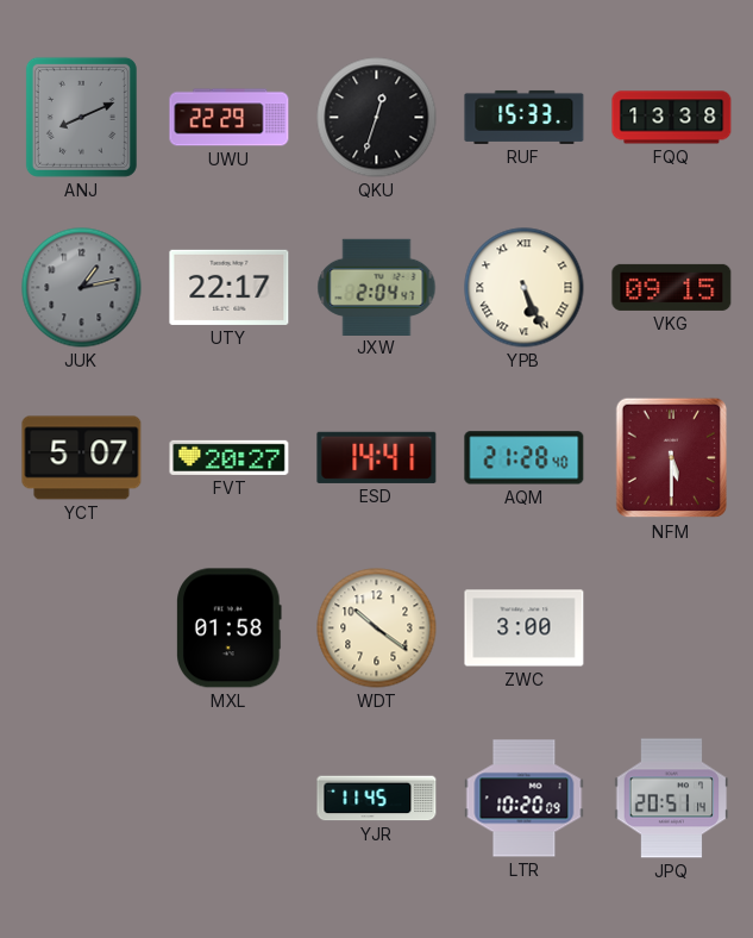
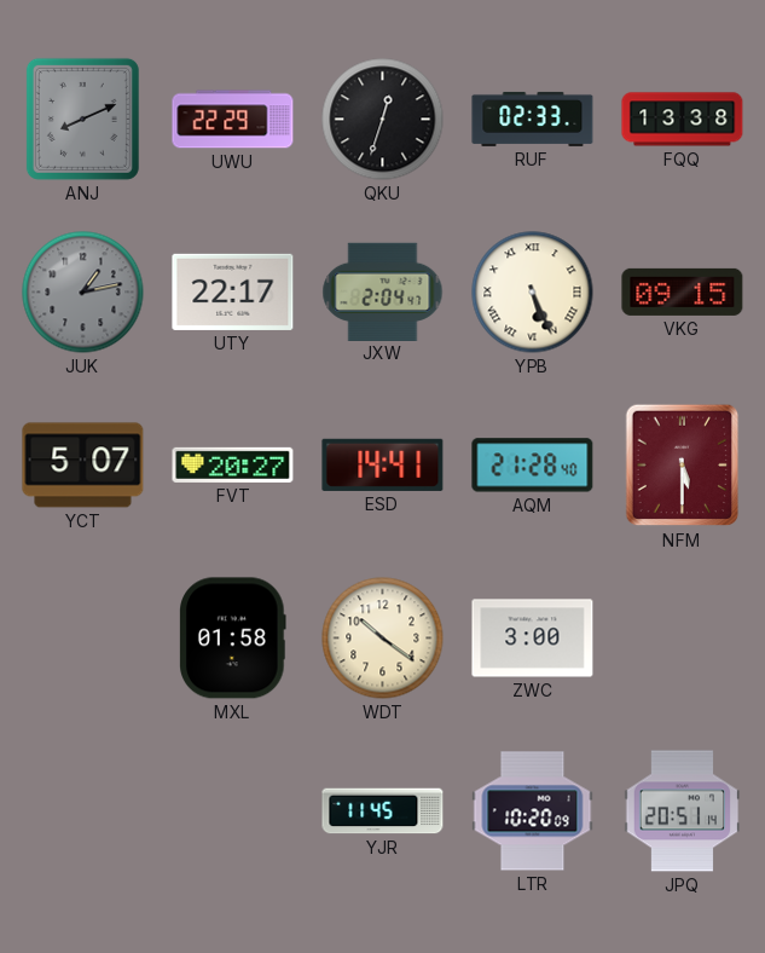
RUF: 15:33 -> 02:33 (533, 119)
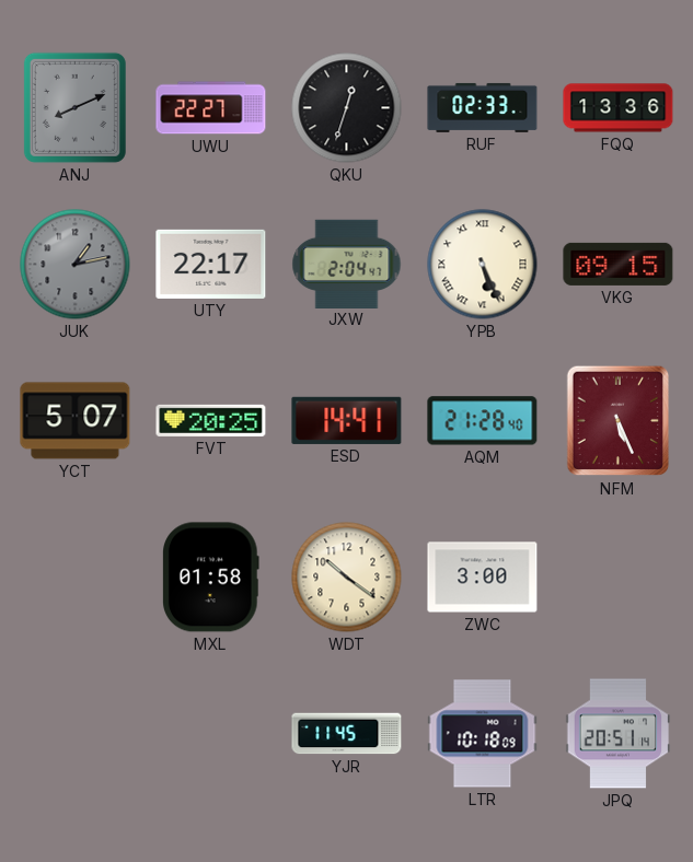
UWU: 22:29 -> 22:27 (211, 108)
FQQ: 13:38 -> 13:36 (619, 108)
FVT: 20:27 -> 20:25 (211, 420)
NFM: 5:30 -> 5:26 (619, 421)
LTR: 10:20 -> 10:18 (483, 734)
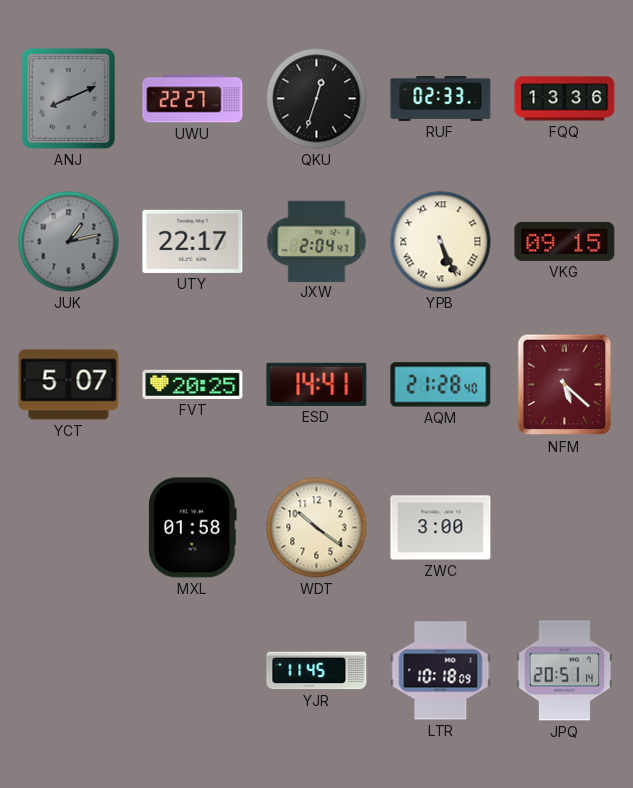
NFM: 5:26 -> 5:22 (565, 385)
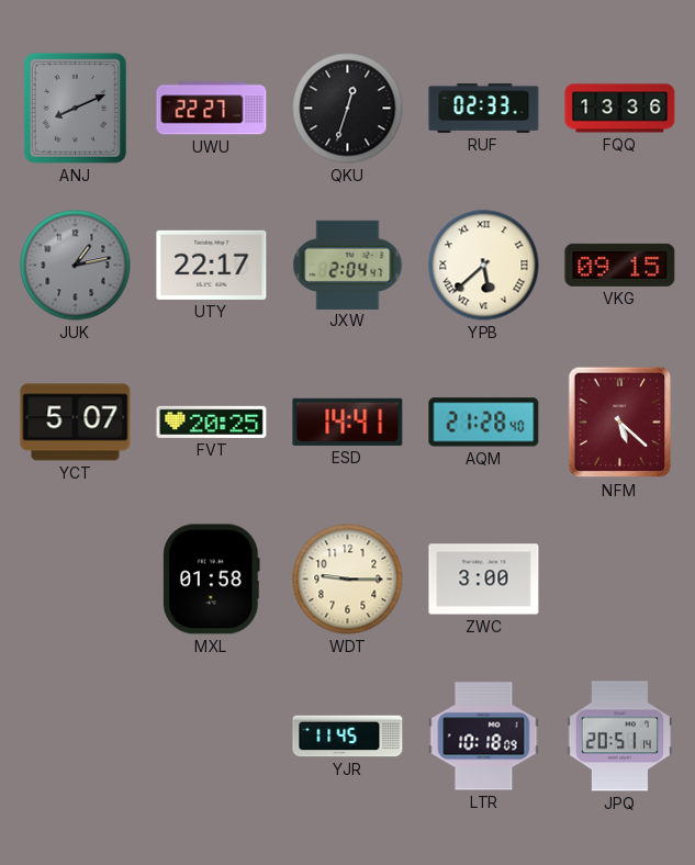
YPB: 5:26 -> 5:38 (484, 266)
WDT: 10:21 -> 9:15 (348, 580)
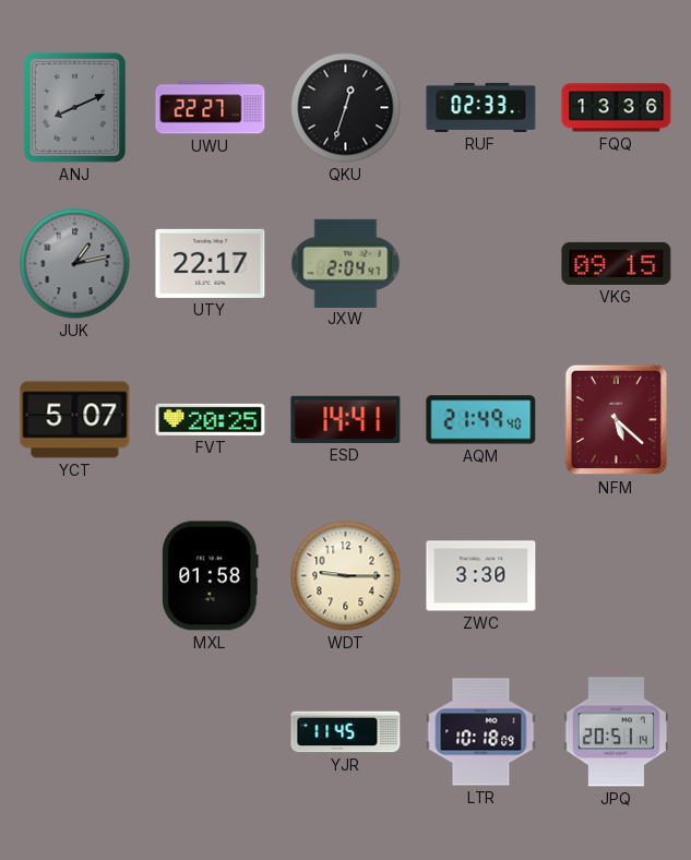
YPB: 5:38 -> none (484, 266)
AQM: 21:28 -> 21:49 (481, 420)
ZWC: 3:00 -> 3:30 (481, 576)
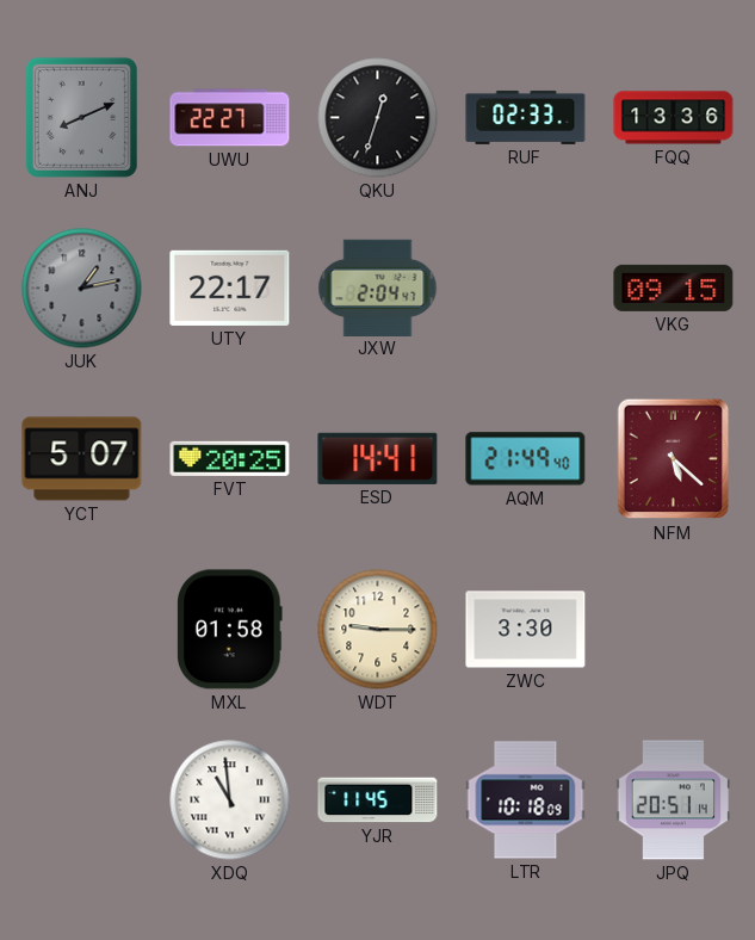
XDQ: none -> 10:59 (230, 800)
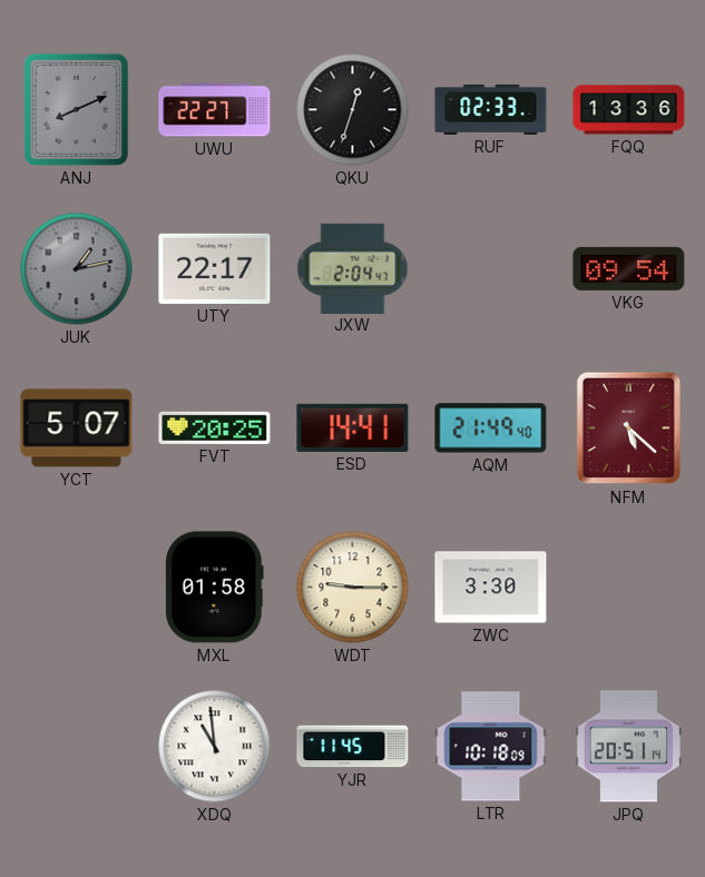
VKG: 09:15 -> 09:54 (629, 268)
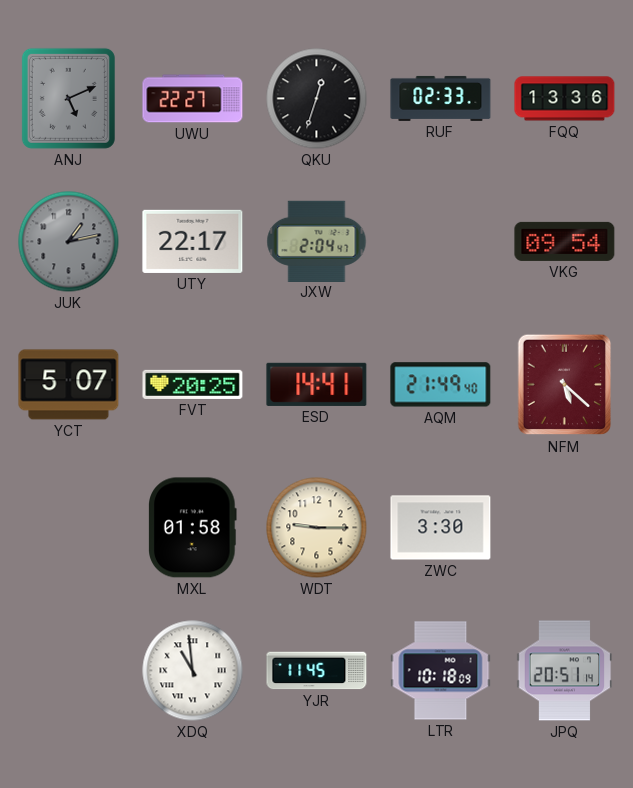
ANJ: 8:11 -> 5:11 (68, 98)
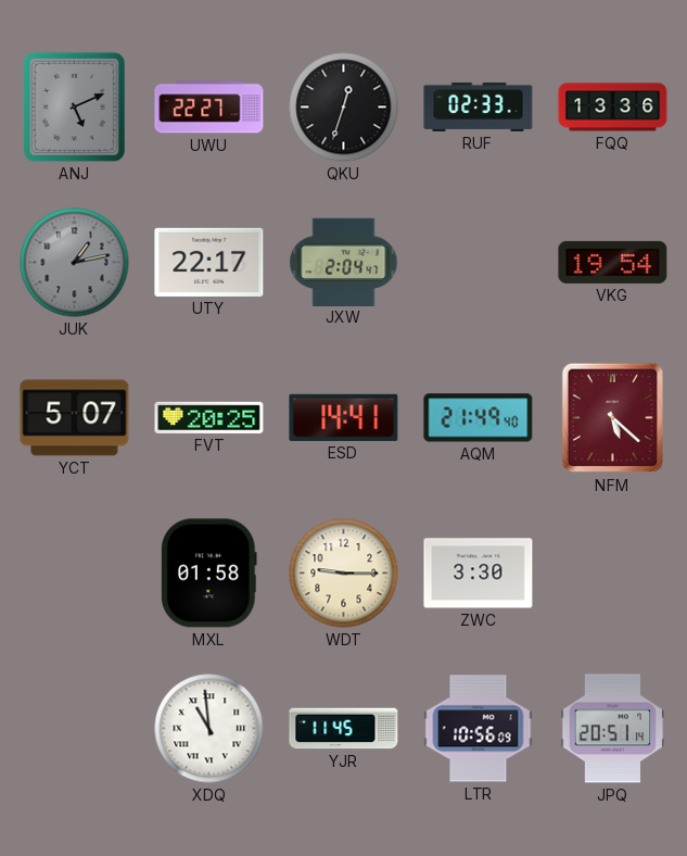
VKG: 09:54 -> 19:54 (613, 262)
LTR: 10:18 -> 10:56 (479, 729)
